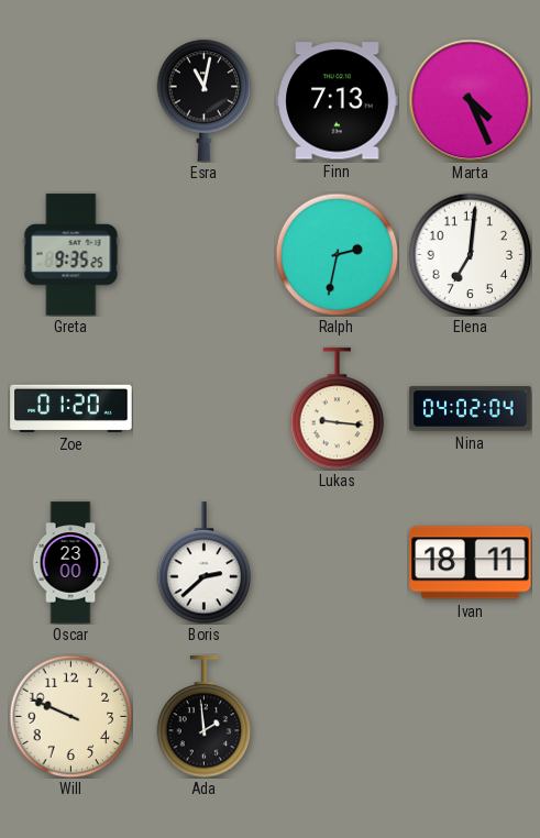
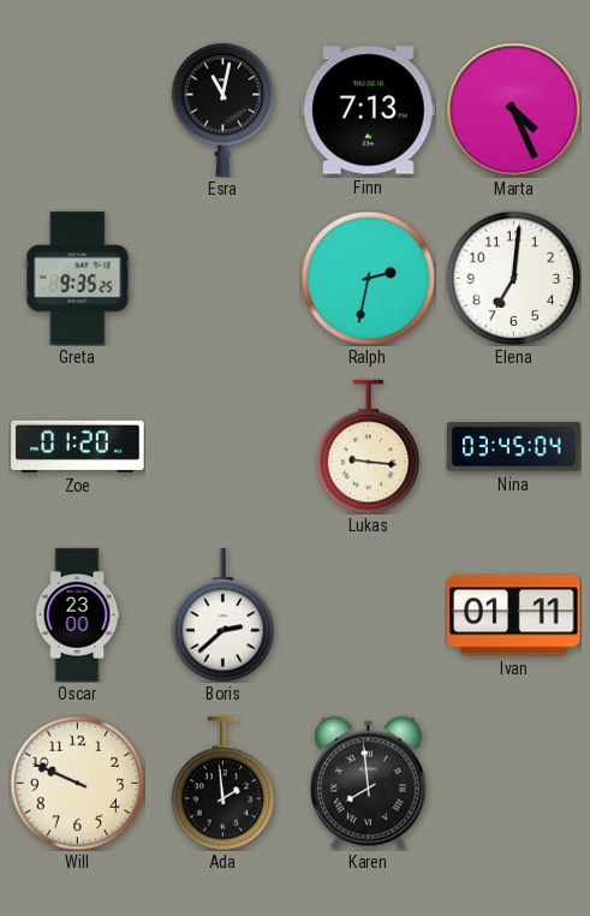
Nina: 04:02 -> 03:45 (514, 447)
Ivan: 18:11 -> 01:11 (514, 615)
Karen: none -> 7:59 (368, 783)
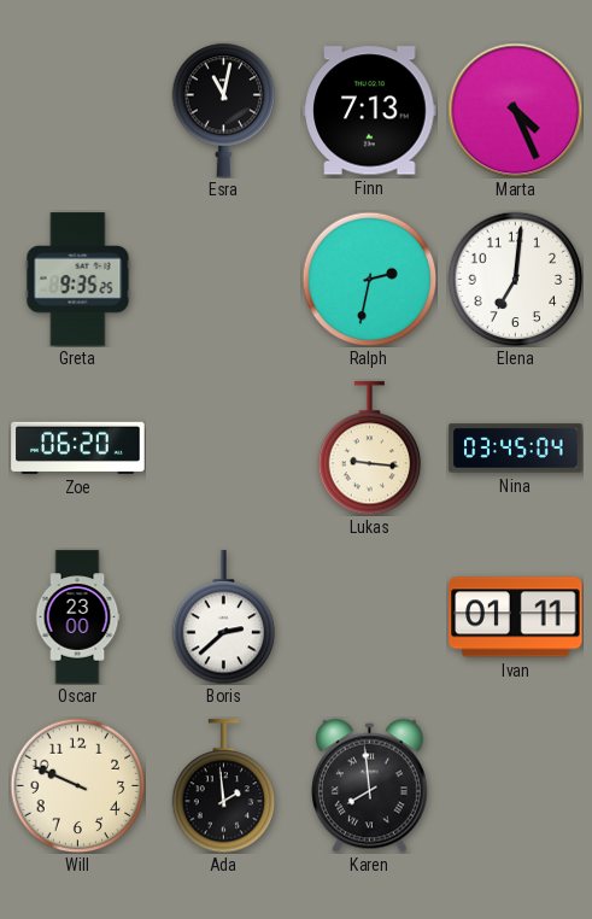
Zoe: 01:20 -> 06:20 (78, 447)
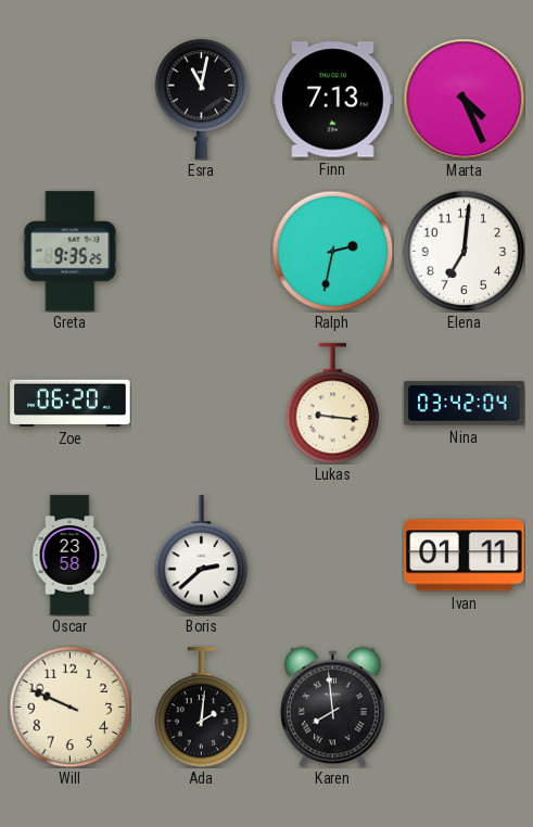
Nina: 03:45 -> 03:42 (465, 404)
Oscar: 23:00 -> 23:58 (69, 556)
Ada: 1:59 -> 2:01 (202, 708)
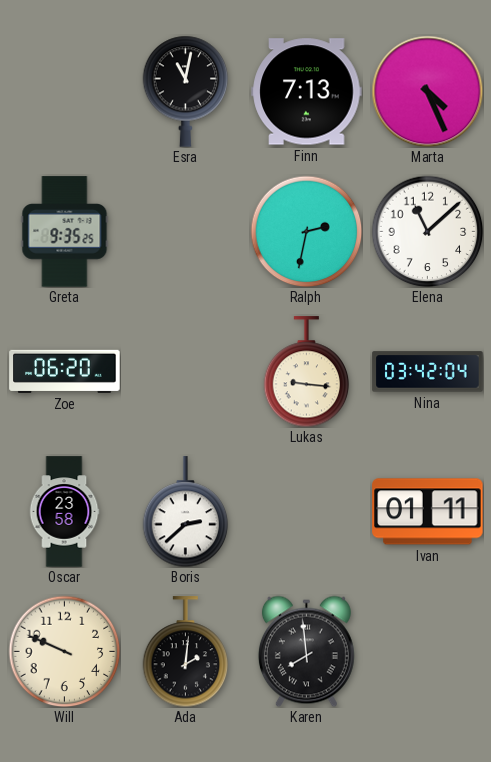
Elena: 7:01 -> 11:08 (427, 231)
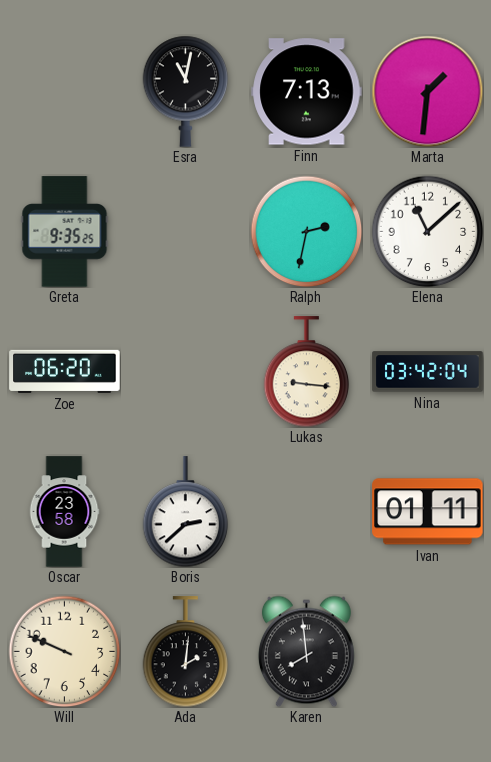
Marta: 4:26 -> 1:31 (427, 91)
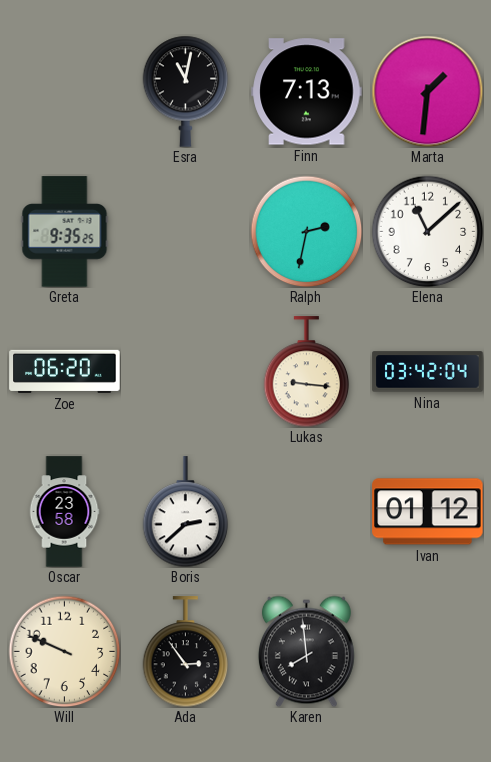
Ivan: 01:11 -> 01:12 (428, 512)
Ada: 2:01 -> 2:54 (186, 652)
